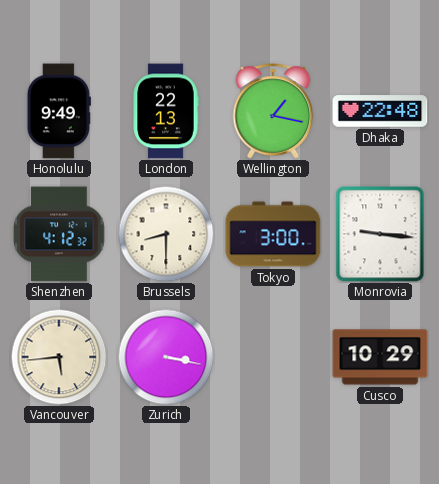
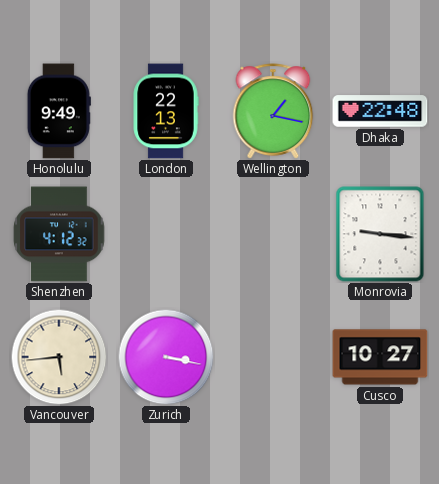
Brussels: 8:30 -> none (166, 234)
Tokyo: 3:00 -> none (273, 234)
Cusco: 10:29 -> 10:27 (380, 357)
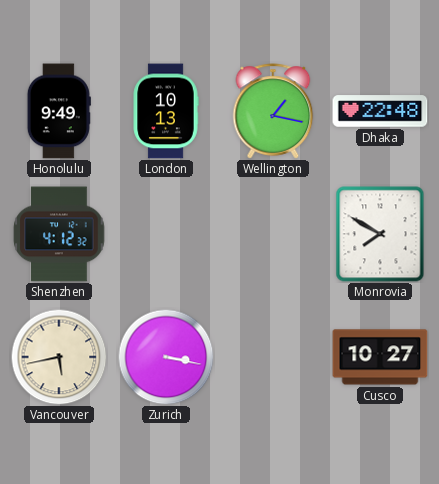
London: 22:13 -> 10:13 (166, 111)
Monrovia: 9:16 -> 7:50 (380, 234)
Vancouver: 5:44 -> 5:43 (59, 357)
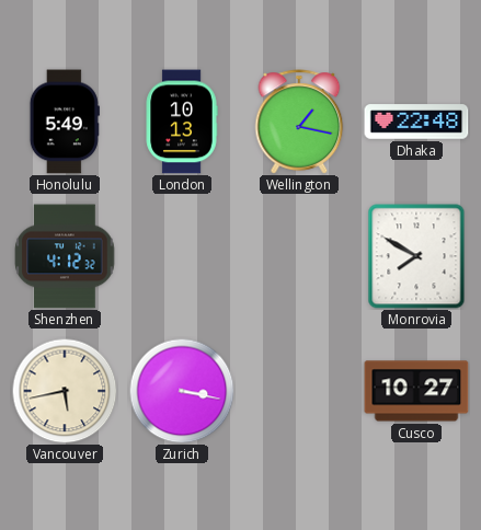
Honolulu: 9:49 -> 5:49 (65, 122)
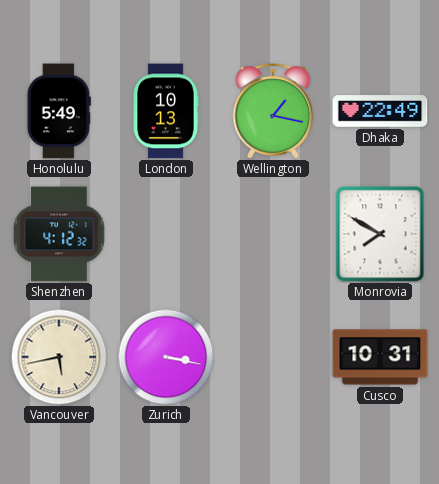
Dhaka: 22:48 -> 22:49 (380, 111)
Cusco: 10:27 -> 10:31 (380, 357)
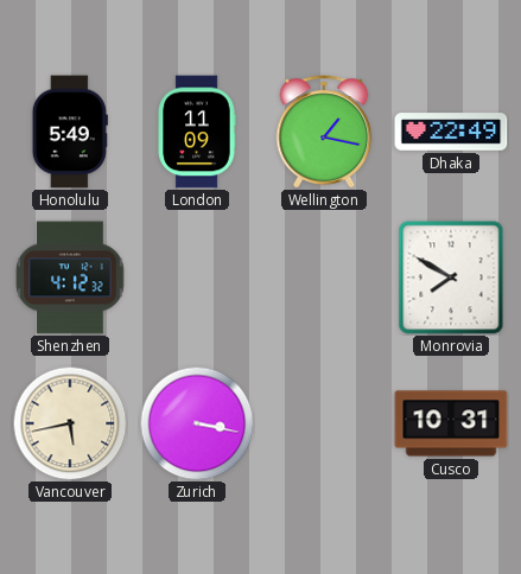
London: 10:13 -> 11:09 (197, 132)
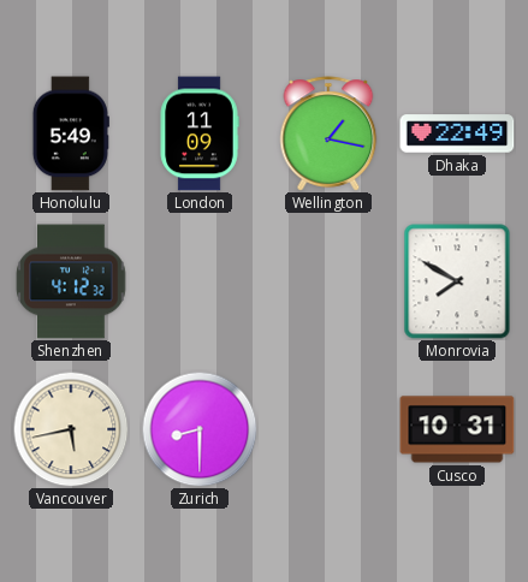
Zurich: 3:17 -> 8:30 (200, 429)
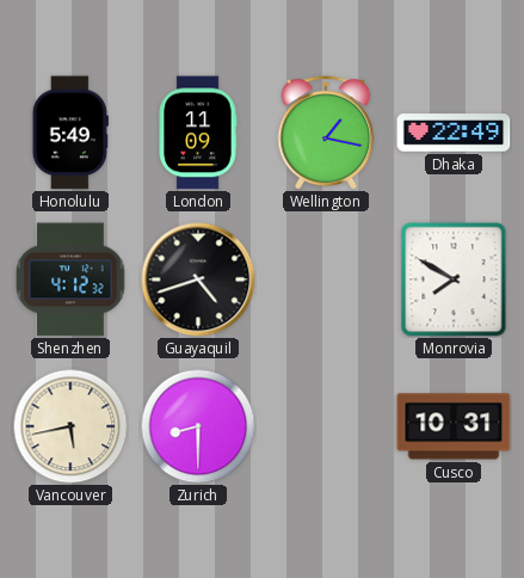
Guayaquil: none -> 4:42 (198, 279)
